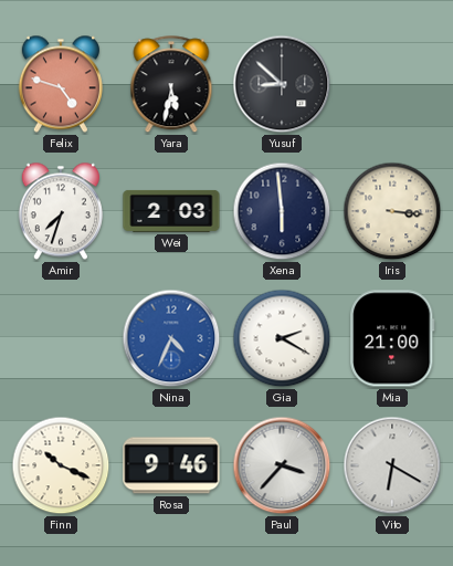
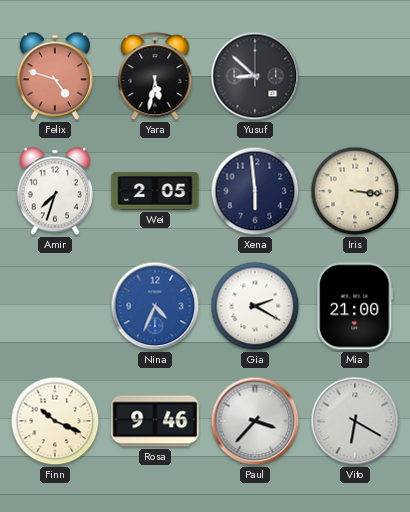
Wei: 2:03 -> 2:05 (155, 191)
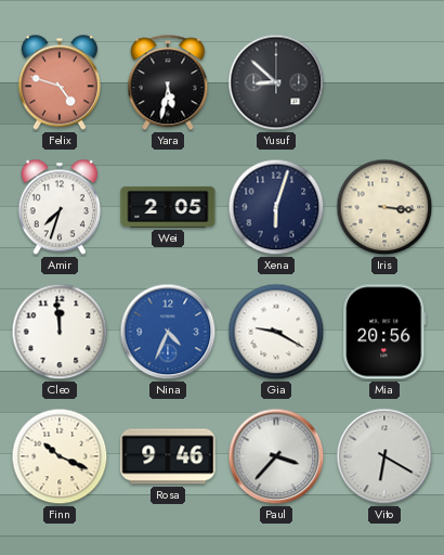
Xena: 5:59 -> 6:03 (276, 207)
Cleo: none -> 11:59 (60, 332)
Gia: 2:20 -> 9:20 (276, 332)
Mia: 21:00 -> 20:56 (384, 332)
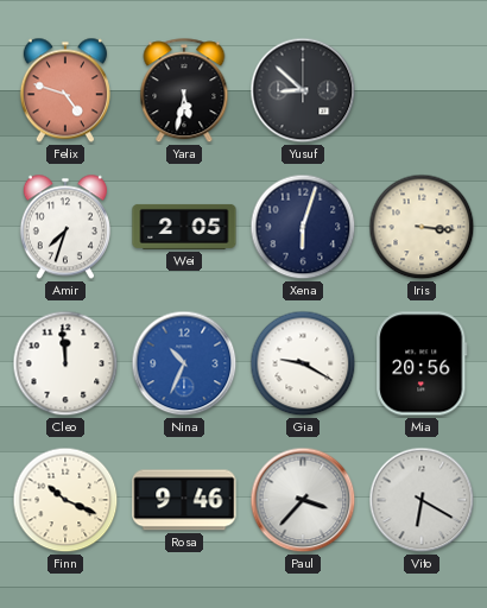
Nina: 4:34 -> 10:34 (184, 363)
